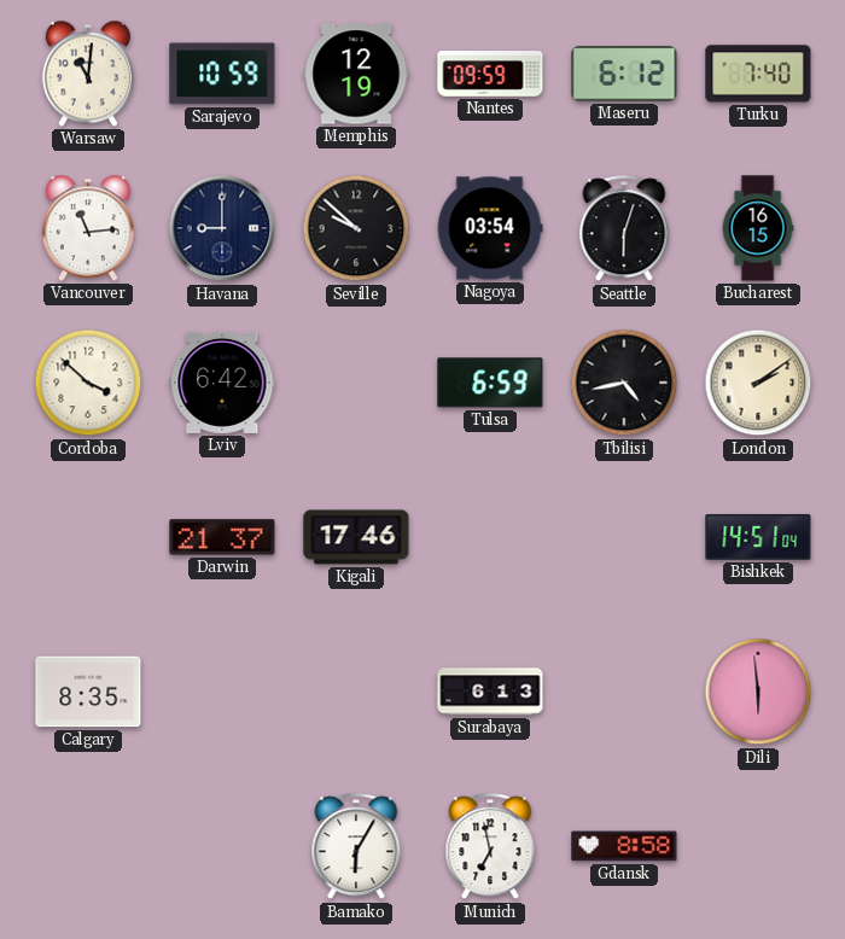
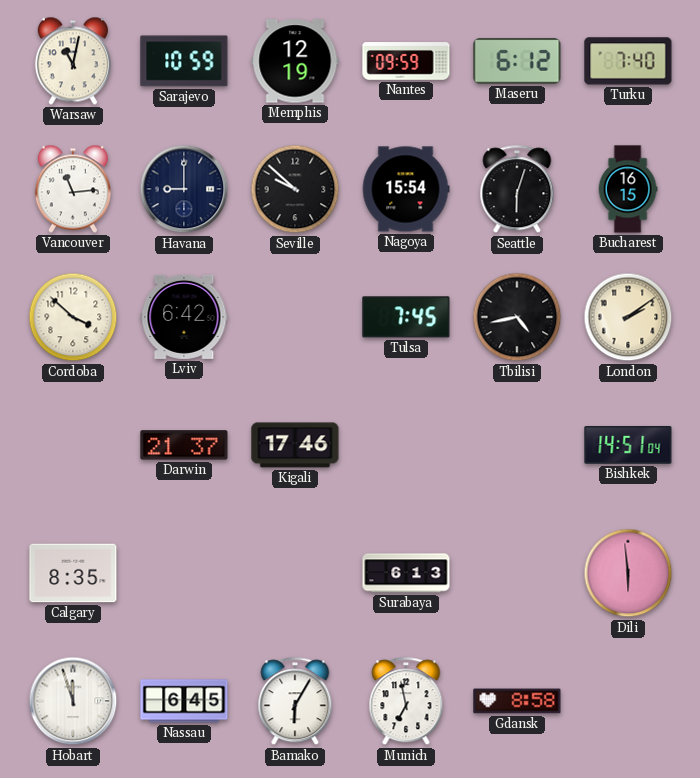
Warsaw: 11:01 -> 11:02 (73, 61)
Nagoya: 03:54 -> 15:54 (406, 189)
Tulsa: 6:59 -> 7:45 (406, 317)
Hobart: none -> 11:57 (73, 701)
Nassau: none -> 6:45 (184, 701)
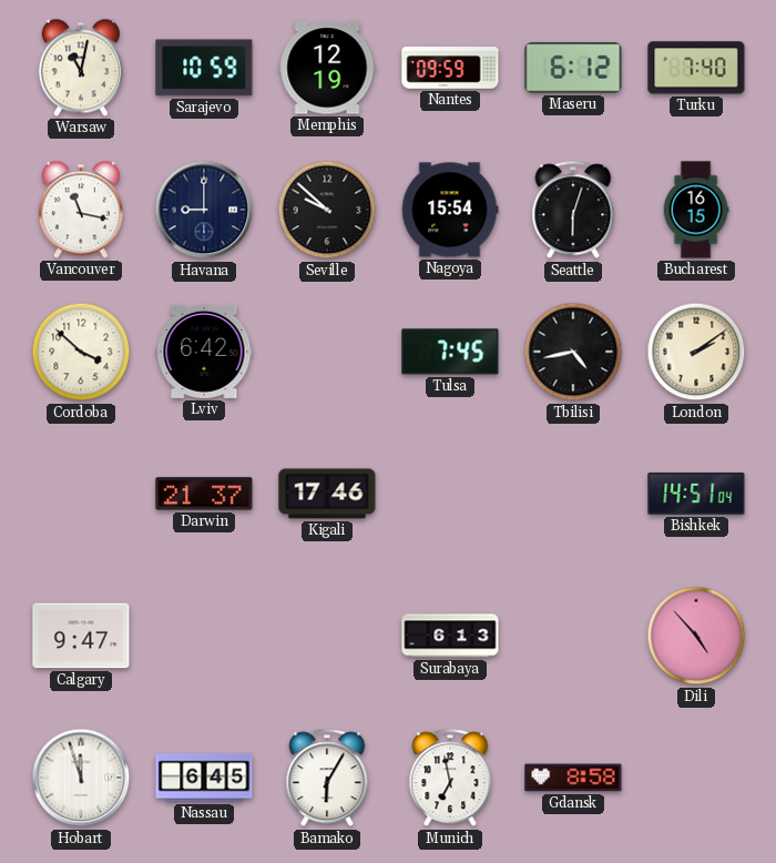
Vancouver: 11:14 -> 11:17 (81, 210)
Calgary: 8:35 -> 9:47 (81, 636)
Dili: 5:59 -> 4:53 (696, 636)
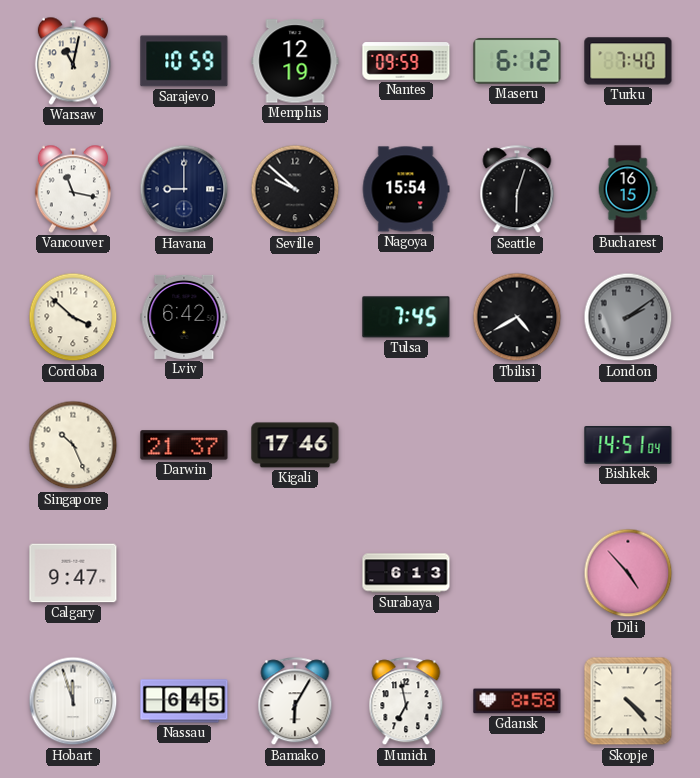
Tbilisi: 4:43 -> 4:40 (517, 317)
London dial: cream -> grey (628, 317)
Singapore: none -> 10:26 (73, 445)
Skopje: none -> 4:23 (628, 701)
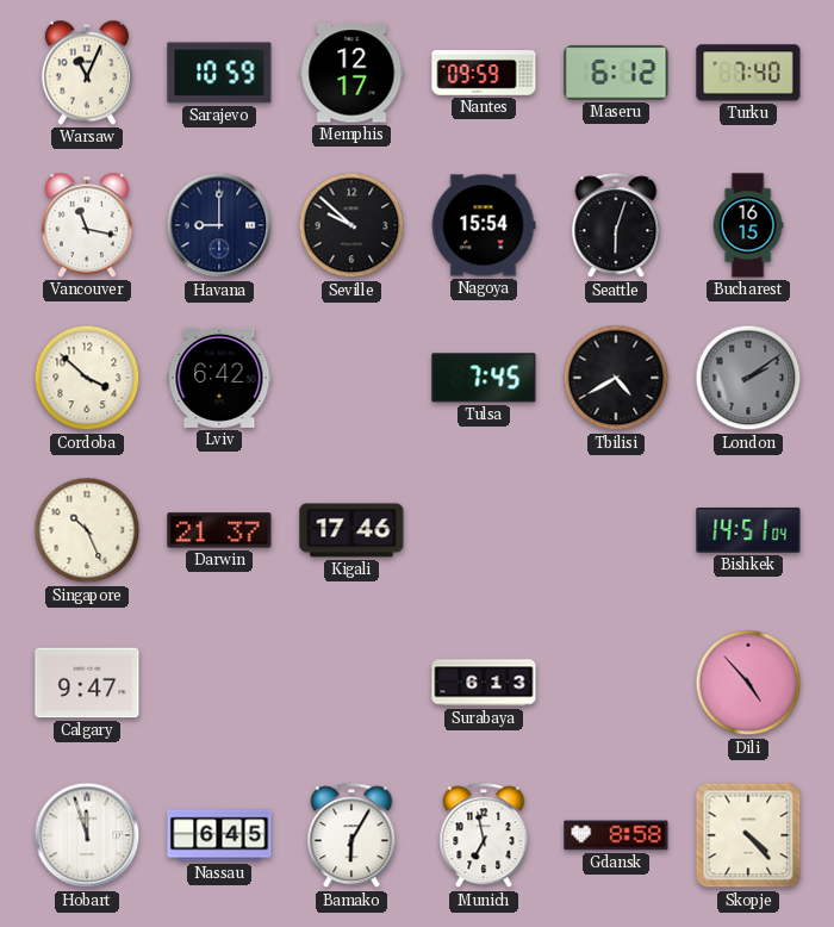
Warsaw: 11:02 -> 11:04 (87, 73)
Memphis: 12:19 -> 12:17 (351, 73)
